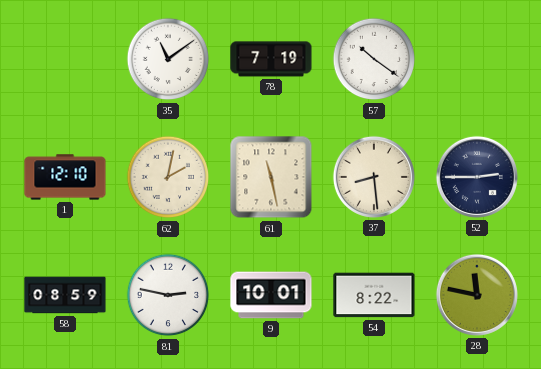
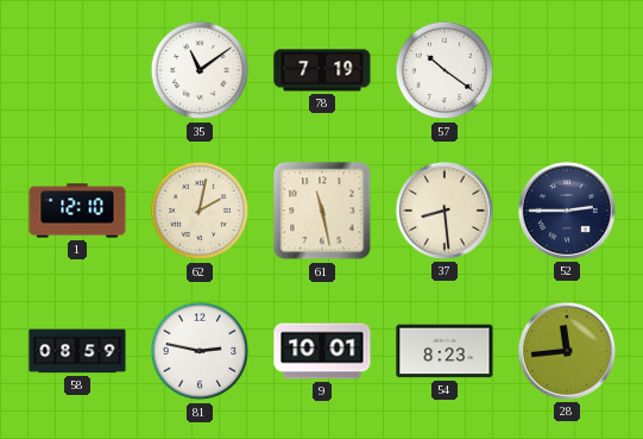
54: 8:22 -> 8:23 (445, 351)
28: 11:47 -> 11:44 (567, 351)
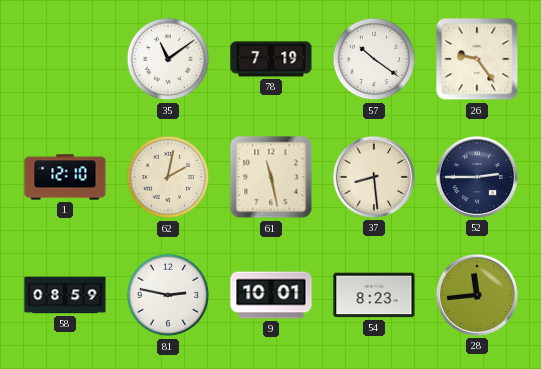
26: none -> 9:24 (477, 59)
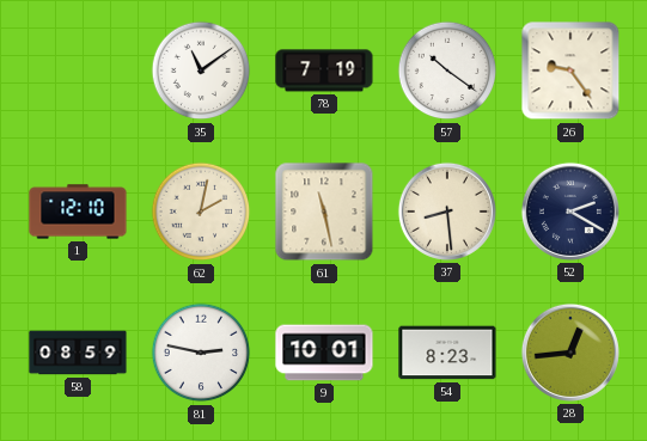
52: 2:45 -> 2:20 (570, 212)
28: 11:44 -> 12:44 (570, 353)
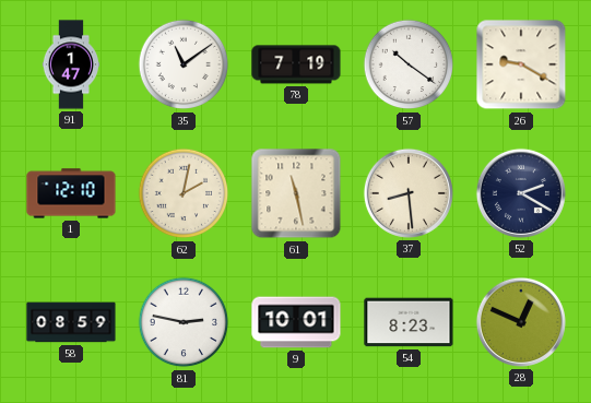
91: none -> 1:47 (71, 64)
26: 9:24 -> 9:20 (521, 64)
28: 12:44 -> 12:49 (521, 322)
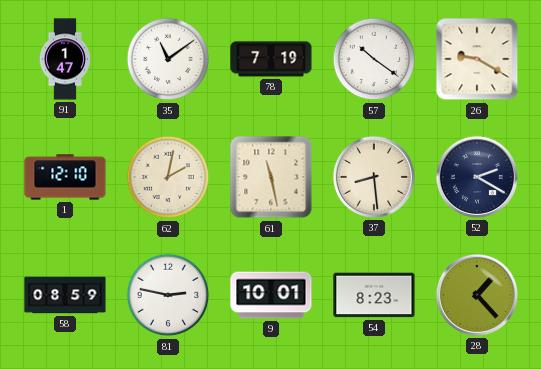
28: 12:49 -> 1:23 (477, 295)
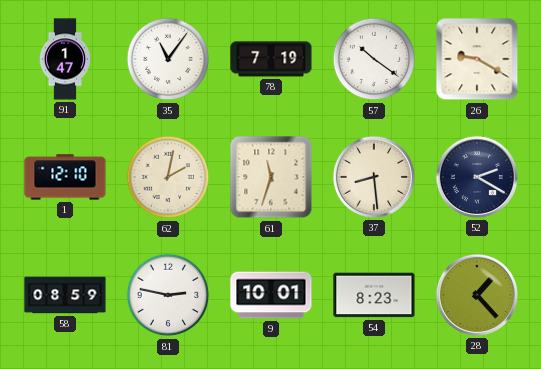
35: 11:09 -> 11:06 (168, 59)
61: 11:28 -> 11:33 (271, 177)
